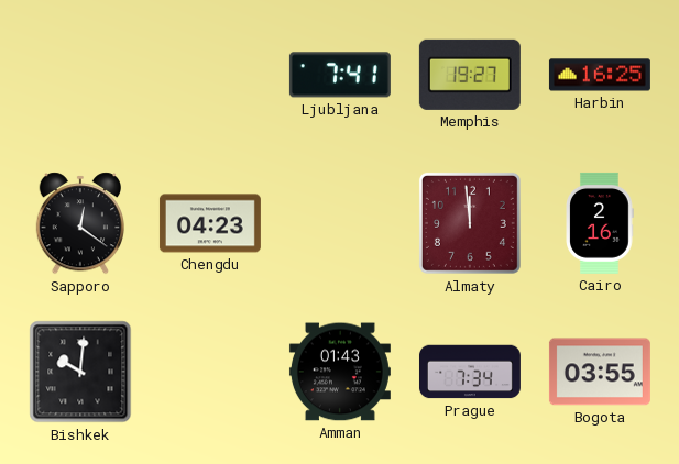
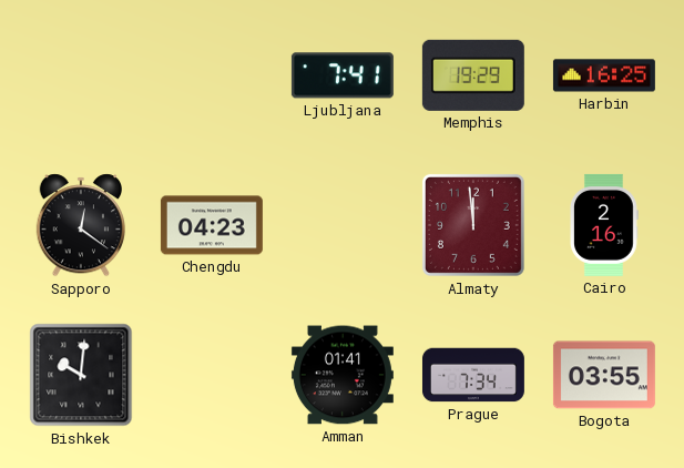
Memphis: 19:27 -> 19:29 (473, 75)
Amman: 01:43 -> 01:41 (343, 375)
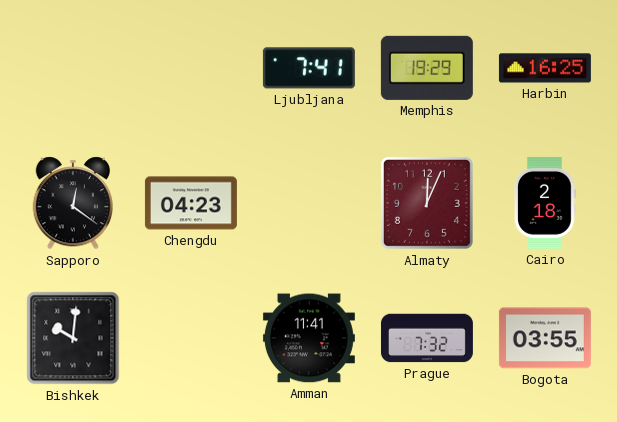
Almaty: 11:59 -> 12:04 (427, 203)
Cairo: 2:16 -> 2:18 (545, 203)
Amman: 01:41 -> 11:41 (309, 338)
Prague: 7:34 -> 7:32 (427, 338)
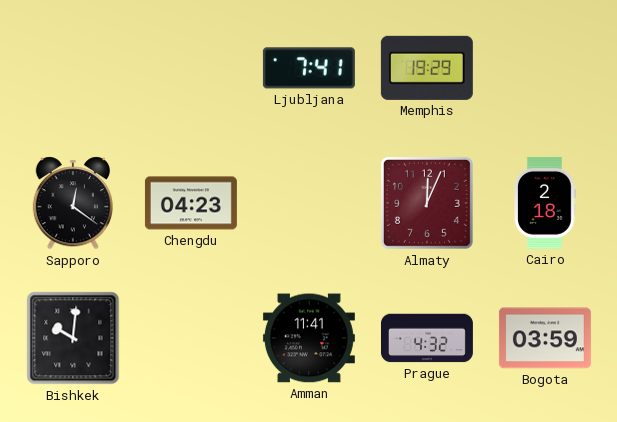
Harbin: 16:25 -> none (545, 68)
Prague: 7:32 -> 4:32 (427, 338)
Bogota: 03:55 -> 03:59 (545, 338)
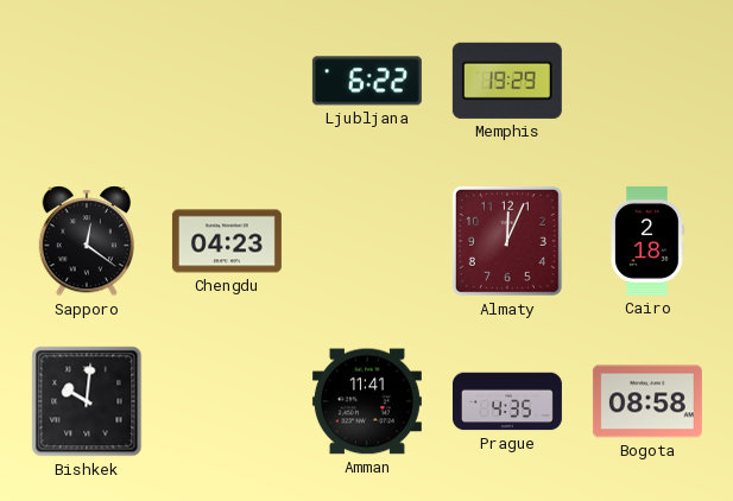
Ljubljana: 7:41 -> 6:22 (367, 81)
Prague: 4:32 -> 4:35 (507, 401)
Bogota: 03:59 -> 08:58 (647, 401)
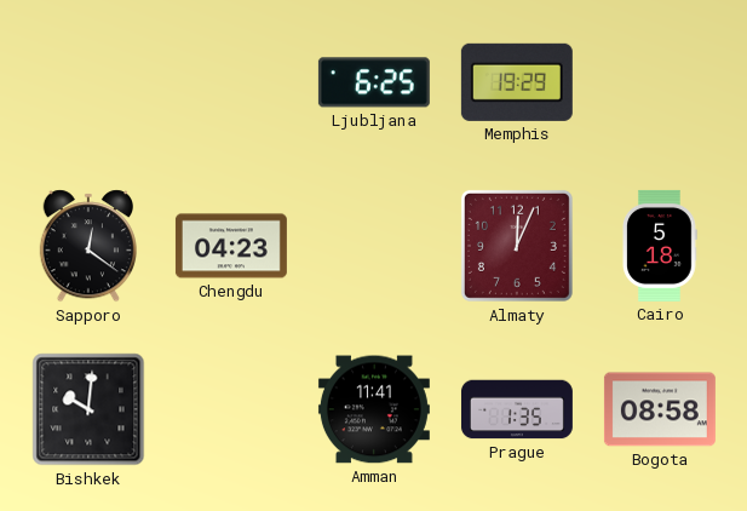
Ljubljana: 6:22 -> 6:25 (374, 82)
Cairo: 2:18 -> 5:18 (660, 246)
Prague: 4:35 -> 1:35 (517, 409)
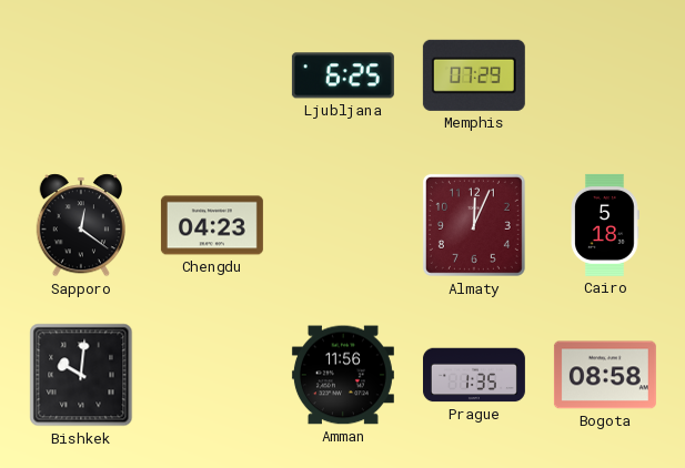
Memphis: 19:29 -> 07:29 (474, 75)
Amman: 11:41 -> 11:56 (343, 375)
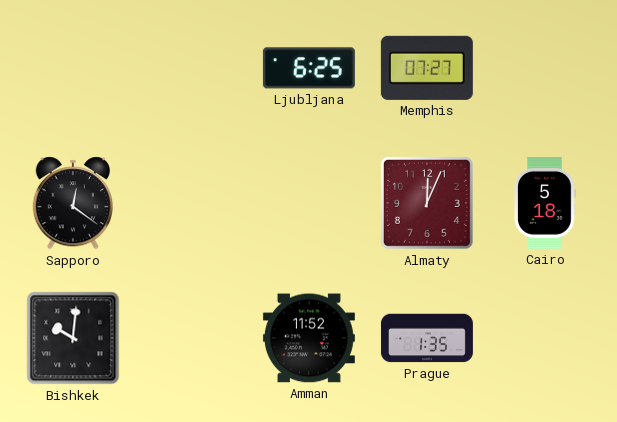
Memphis: 07:29 -> 07:27 (427, 68)
Chengdu: 04:23 -> none (212, 225)
Amman: 11:56 -> 11:52 (309, 338)
Bogota: 08:58 -> none (605, 375)
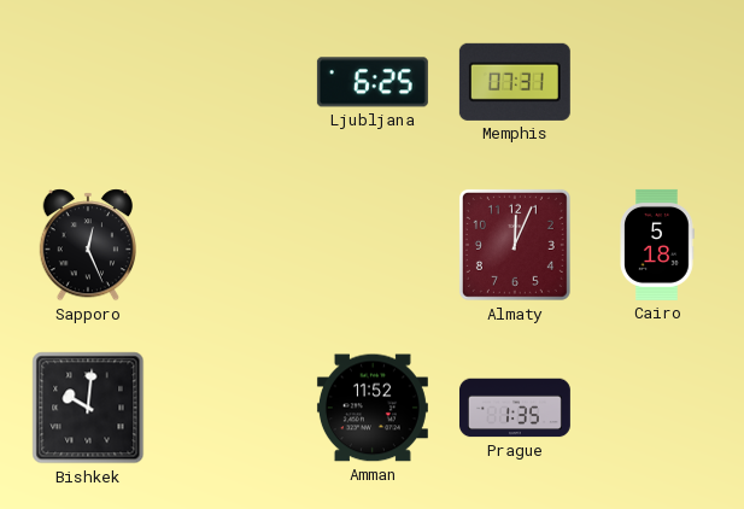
Memphis: 07:27 -> 07:31 (515, 82)
Sapporo: 12:21 -> 12:26 (87, 245)
